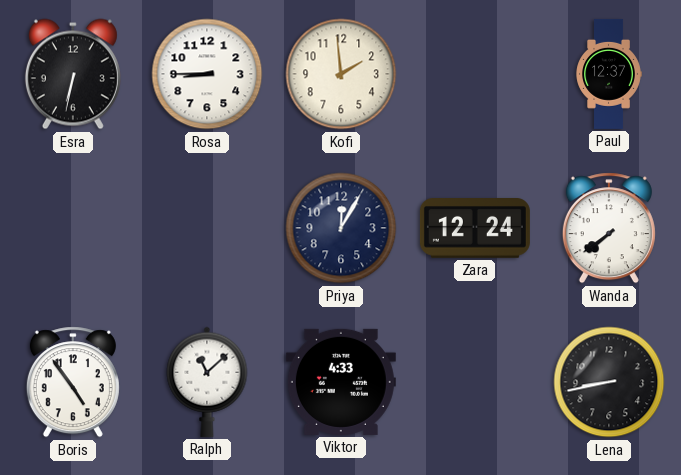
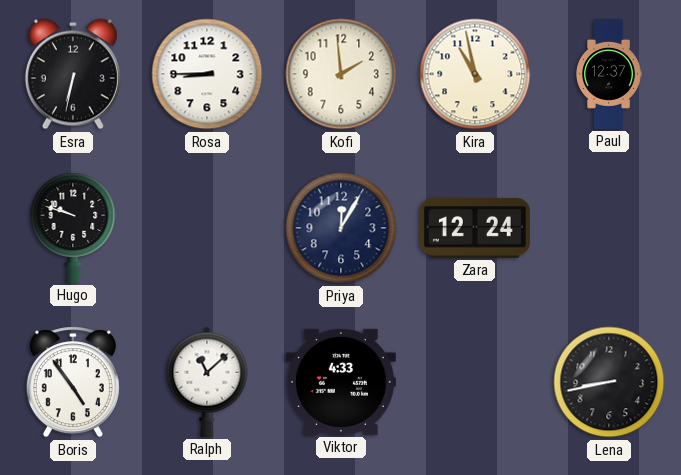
Kira: none -> 10:58 (475, 74)
Hugo: none -> 9:48 (73, 228)
Wanda: 7:39 -> none (609, 228)
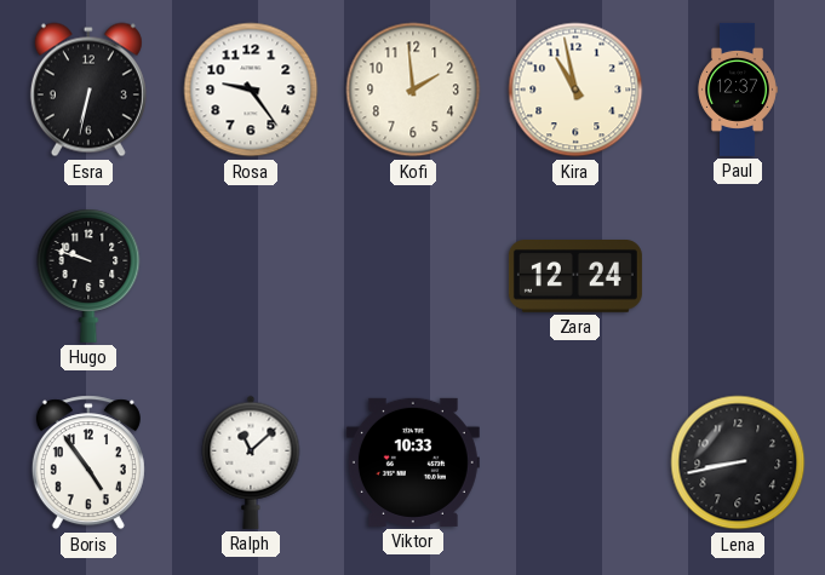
Rosa: 8:45 -> 9:24 (251, 90)
Priya: 12:05 -> none (341, 228)
Viktor: 4:33 -> 10:33 (413, 462)
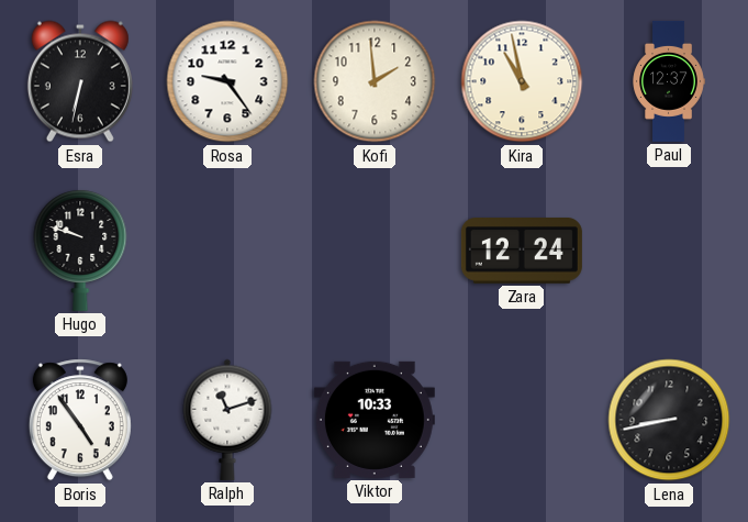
Ralph: 11:08 -> 11:12 (227, 420)
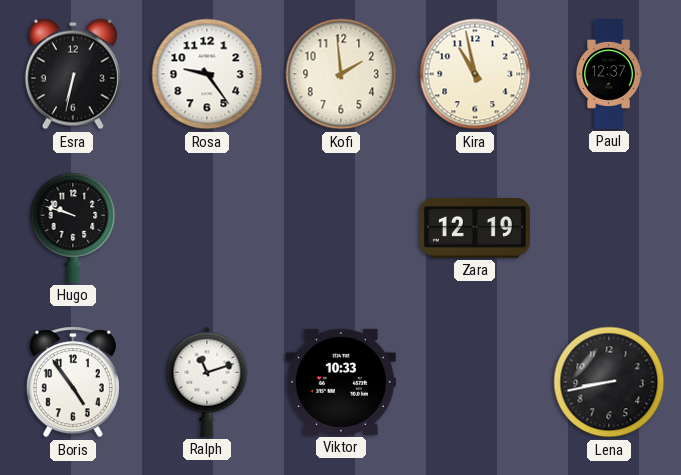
Zara: 12:24 -> 12:19 (475, 228)
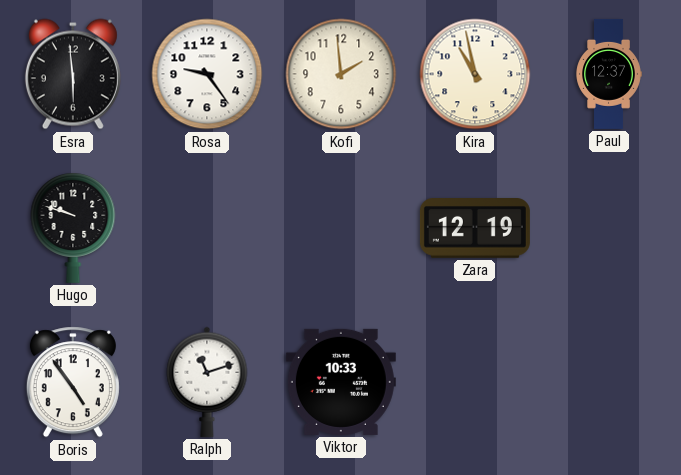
Esra: 6:32 -> 5:59 (73, 74)
Lena: 8:43 -> none (609, 382)
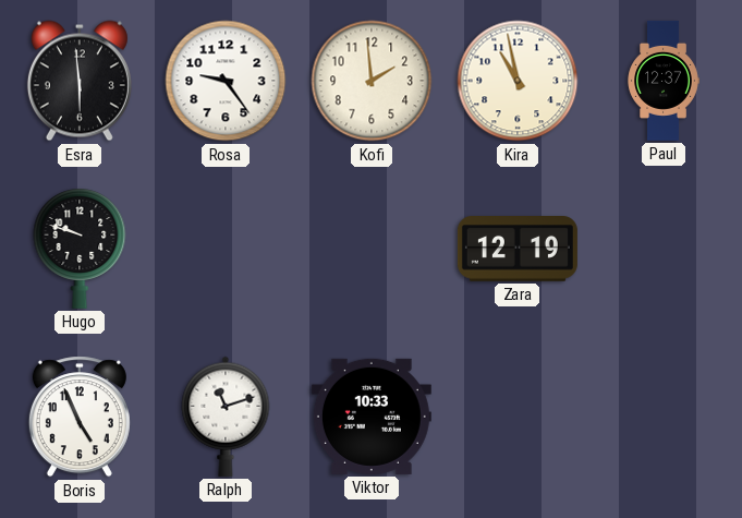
Boris: 4:54 -> 4:56 (80, 417)
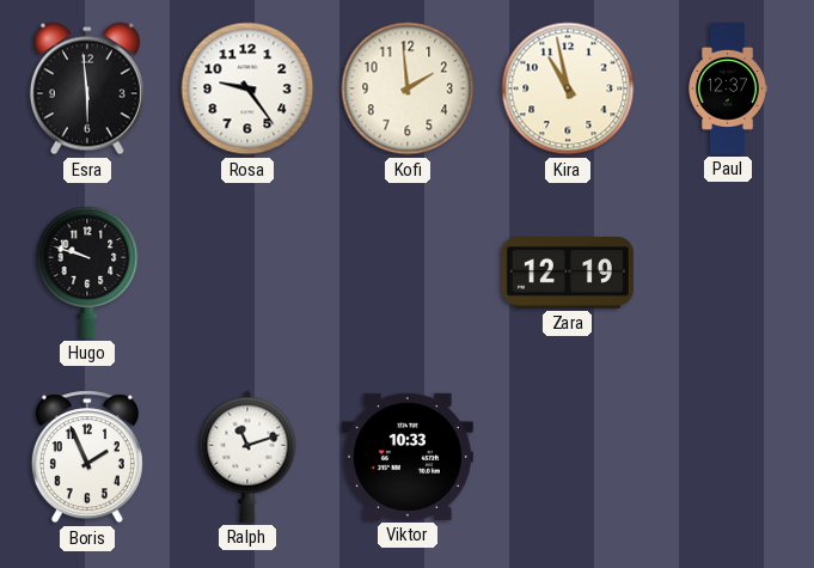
Boris: 4:56 -> 1:56 (87, 457)
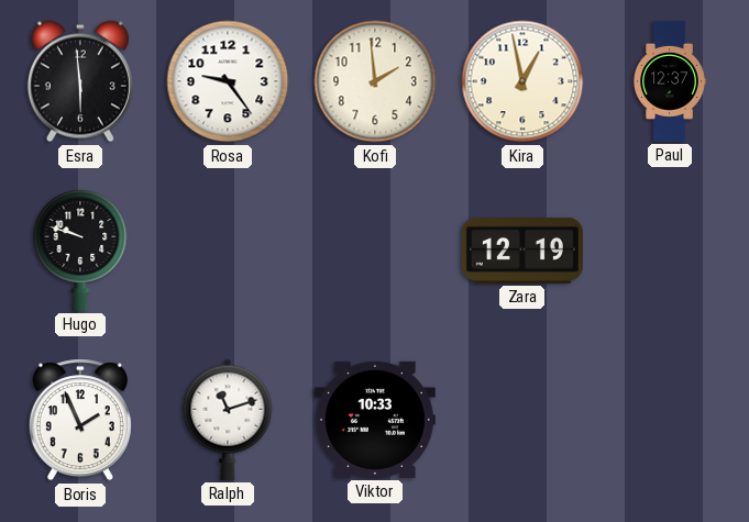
Kira: 10:58 -> 12:58 (522, 81)
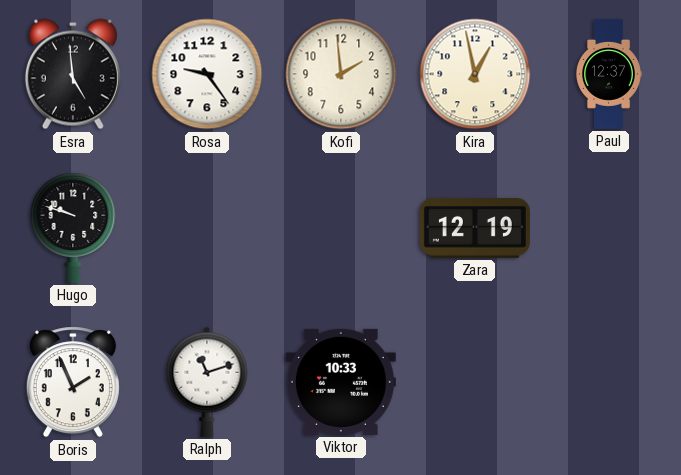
Esra: 5:59 -> 4:59 (73, 74)
